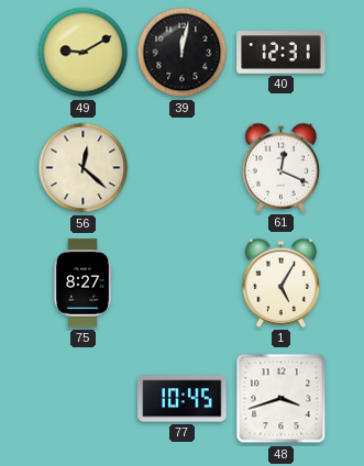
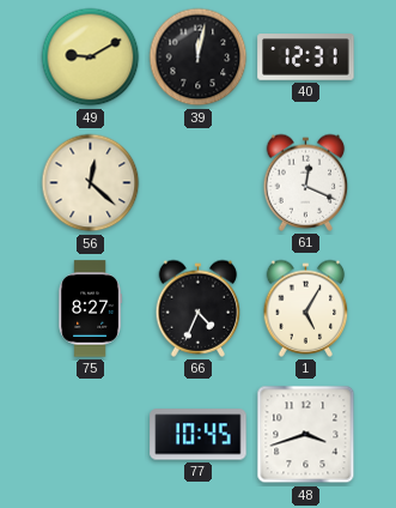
66: none -> 4:34 (199, 308)
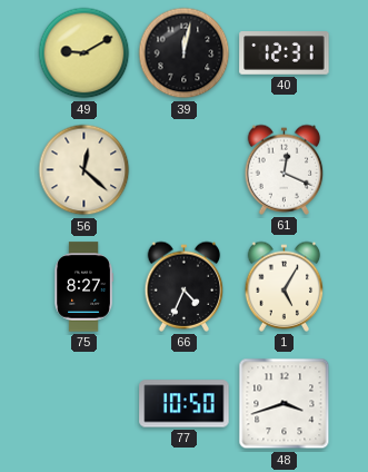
77: 10:45 -> 10:50 (185, 404)
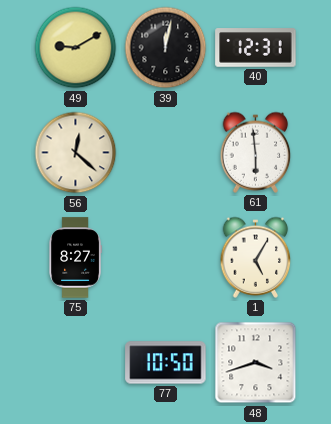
61: 12:19 -> 5:59 (256, 152)
66: 4:34 -> none (185, 286)
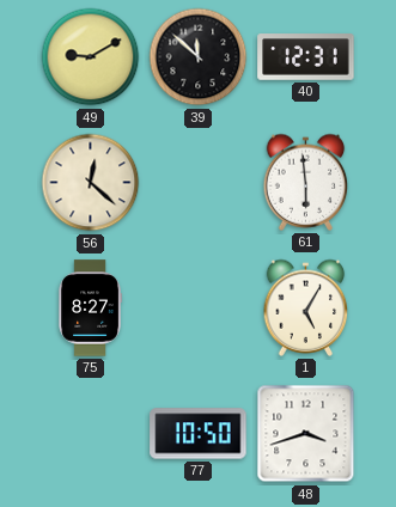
39: 12:02 -> 11:52 (199, 57)
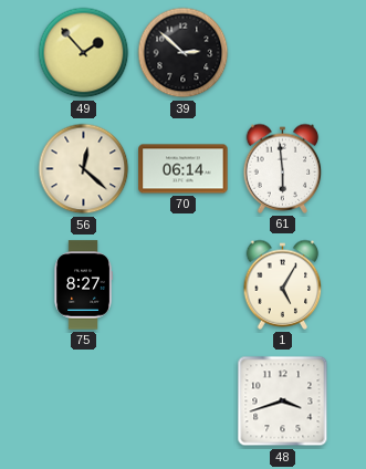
49: 9:10 -> 1:53 (84, 53)
39: 11:52 -> 2:52 (184, 53)
40: 12:31 -> none (306, 57)
70: none -> 06:14 (184, 169)
77: 10:50 -> none (199, 434)
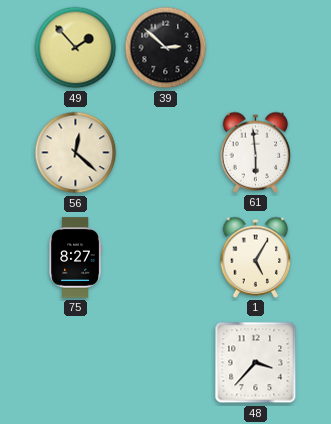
70: 06:14 -> none (184, 169)
48: 3:42 -> 3:37 (256, 363)
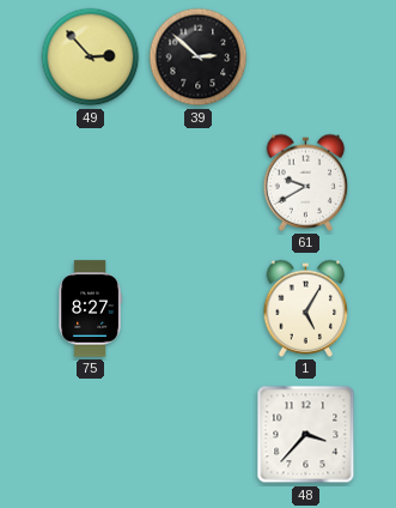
49: 1:53 -> 2:53 (91, 58)
56: 12:22 -> none (76, 153)
61: 5:59 -> 9:40 (306, 182)
